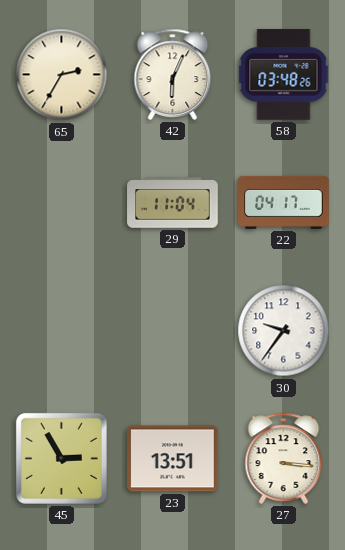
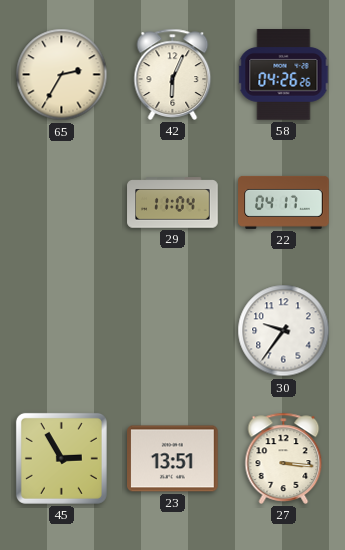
58: 03:48 -> 04:26 (284, 75)
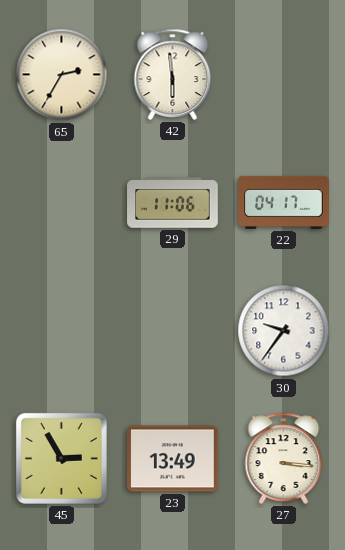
42: 6:04 -> 5:59 (173, 74)
58: 04:26 -> none (284, 75)
29: 11:04 -> 11:06 (173, 203)
23: 13:51 -> 13:49 (173, 459)
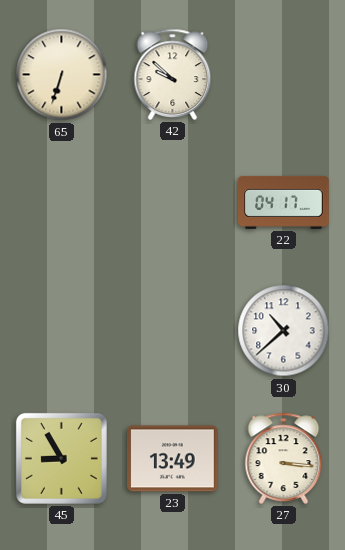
65: 2:35 -> 6:33 (62, 75)
42: 5:59 -> 9:52 (173, 74)
29: 11:06 -> none (173, 203)
30: 9:36 -> 10:38 (284, 331)
45: 2:55 -> 8:55 (61, 458)
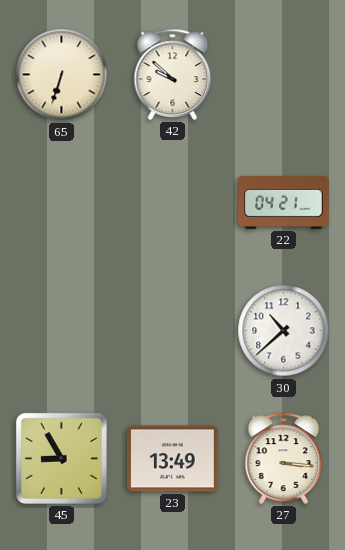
22: 04:17 -> 04:21 (284, 202)
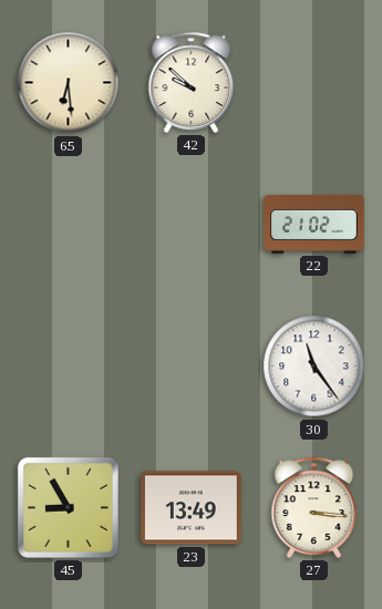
65: 6:33 -> 6:29 (69, 83)
22: 04:21 -> 21:02 (314, 224)
30: 10:38 -> 11:24 (314, 367)
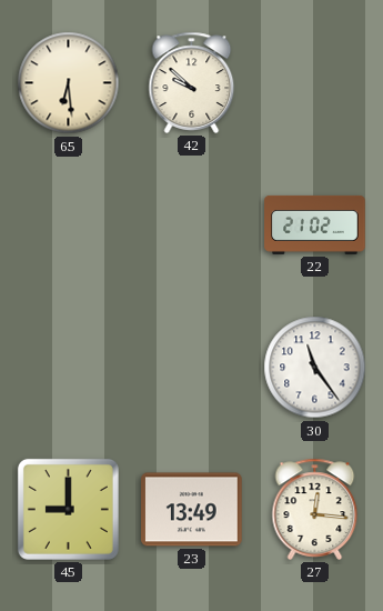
45: 8:55 -> 9:00 (68, 509)
27: 3:16 -> 12:16 (315, 509)
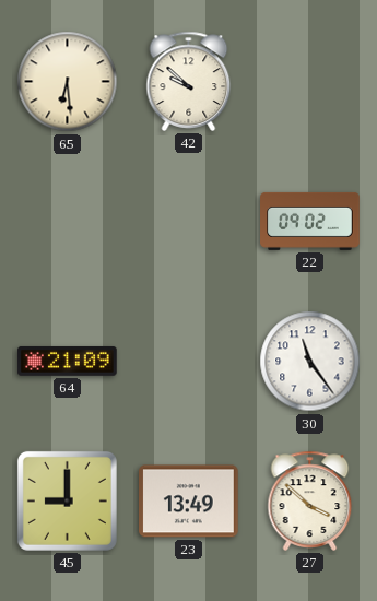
22: 21:02 -> 09:02 (310, 221)
64: none -> 21:09 (68, 361)
27: 12:16 -> 3:52 (310, 500)
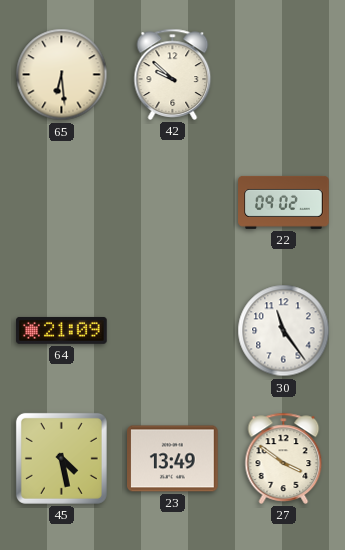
45: 9:00 -> 4:28 (61, 458)
27: 3:52 -> 3:51 (284, 458)
